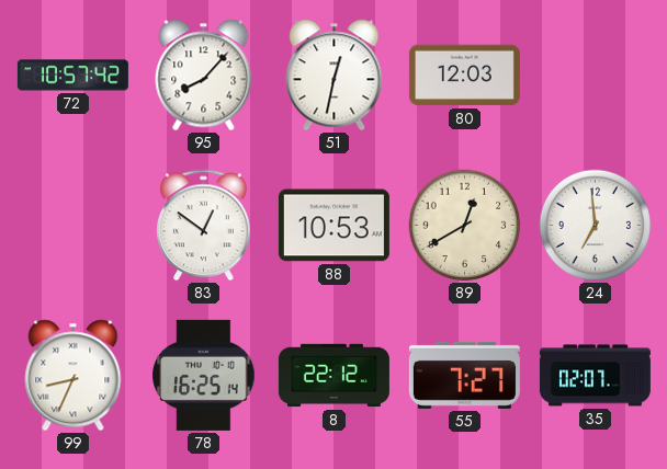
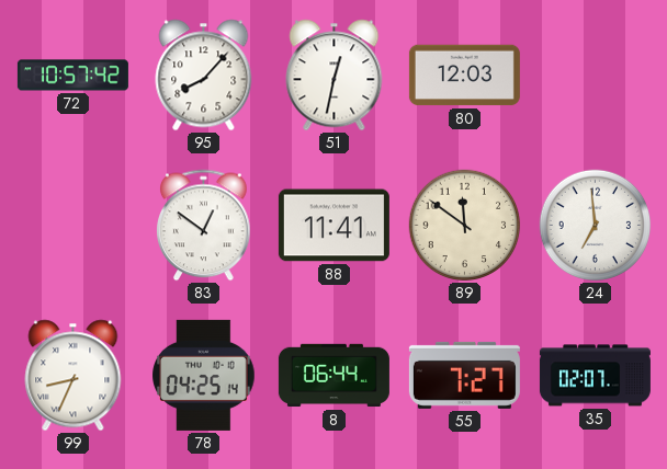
88: 10:53 -> 11:41 (333, 226)
89: 12:40 -> 11:51 (465, 226)
78: 16:25 -> 04:25 (204, 375)
8: 22:12 -> 06:44 (333, 376)
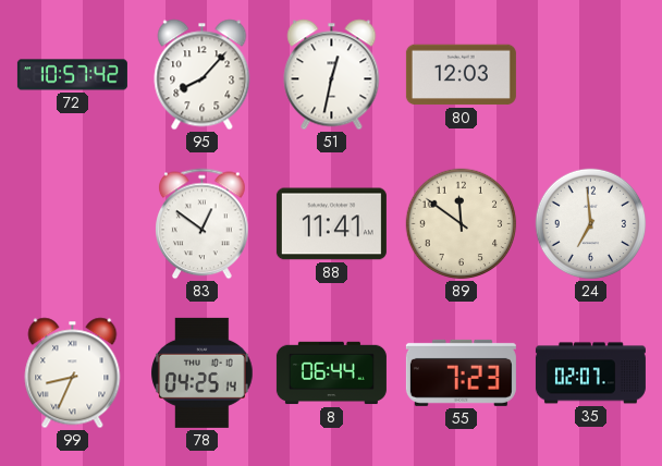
55: 7:27 -> 7:23 (461, 372)
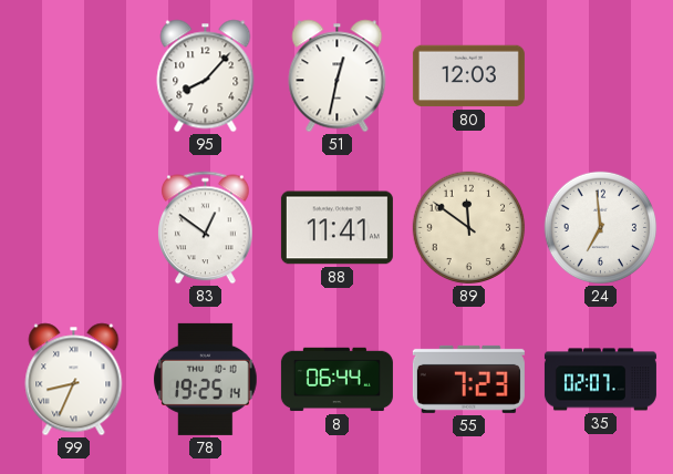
72: 10:57 -> none (72, 75)
78: 04:25 -> 19:25 (206, 379)
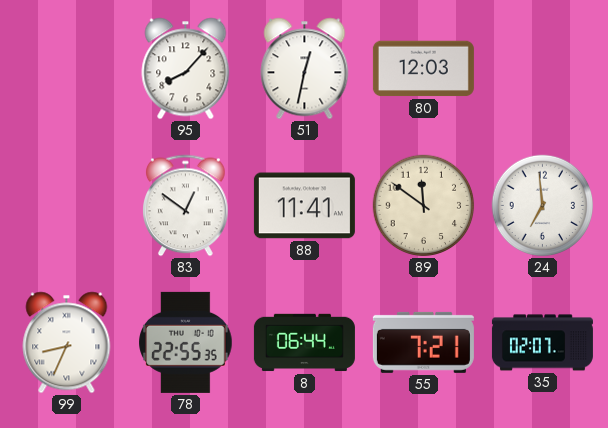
78: 19:25 -> 22:55 (186, 342)
55: 7:23 -> 7:21 (423, 342)
